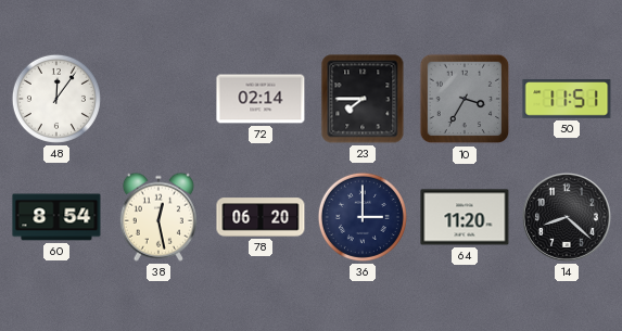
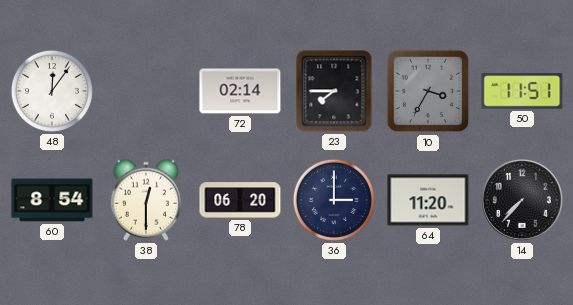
38: 12:28 -> 12:30 (146, 200)
14: 8:22 -> 7:37 (522, 200)
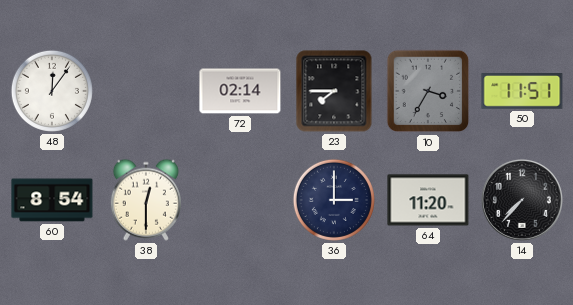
78: 06:20 -> none (240, 200)
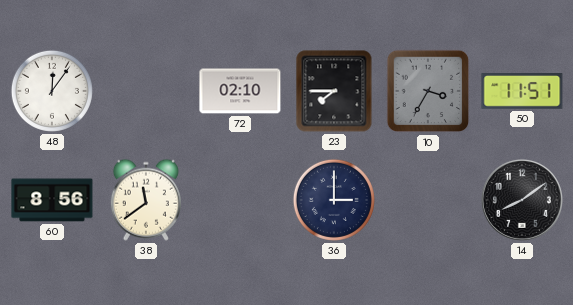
72: 02:14 -> 02:10 (240, 91)
60: 8:54 -> 8:56 (52, 200)
38: 12:30 -> 11:39 (146, 200)
64: 11:20 -> none (428, 200)
14: 7:37 -> 8:09 (522, 200)
